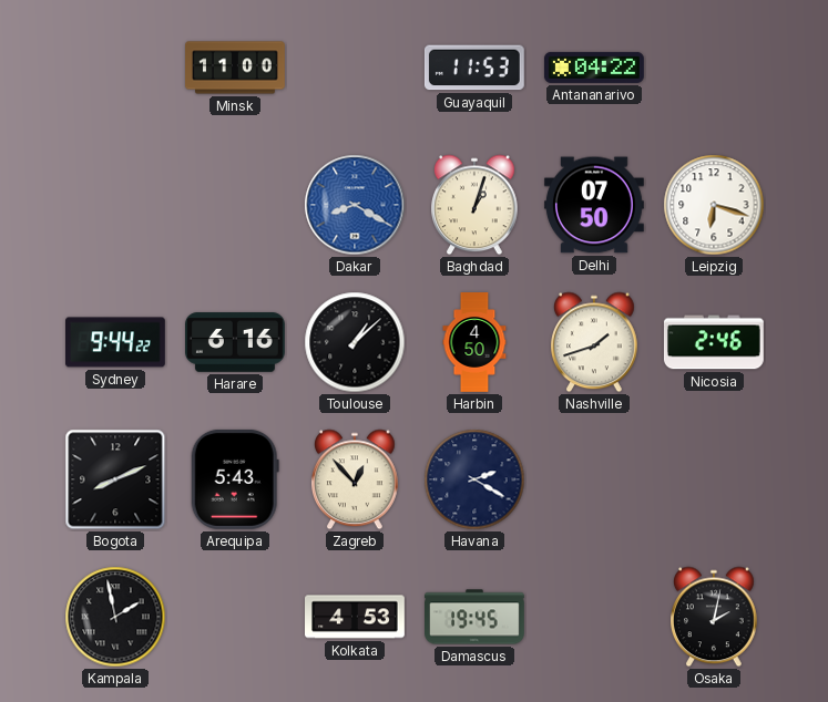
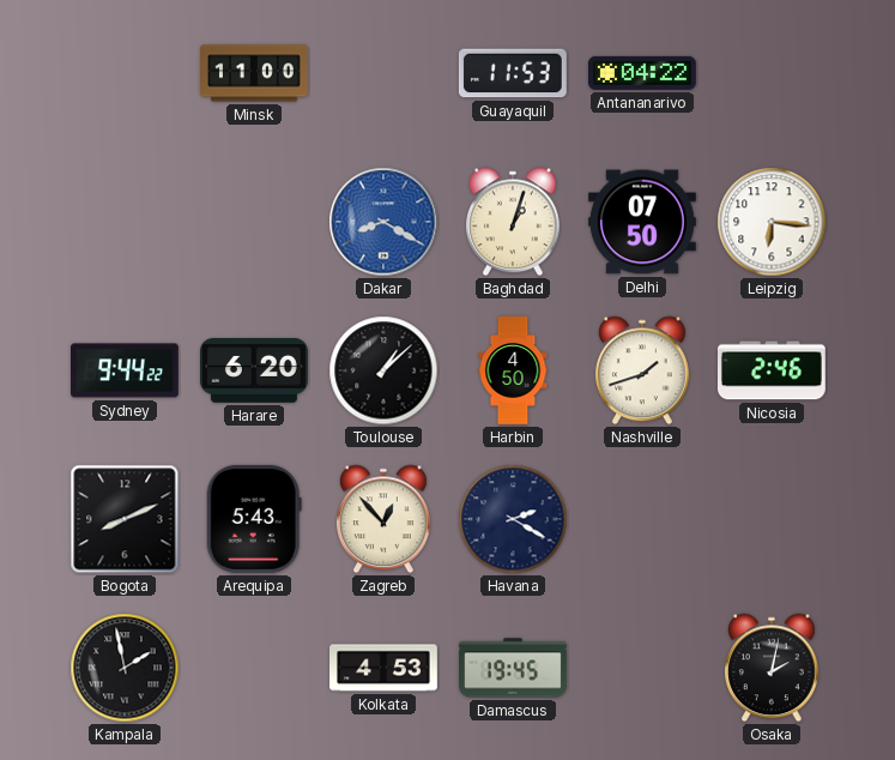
Leipzig: 6:18 -> 6:16 (772, 222)
Harare: 6:16 -> 6:20 (255, 370)
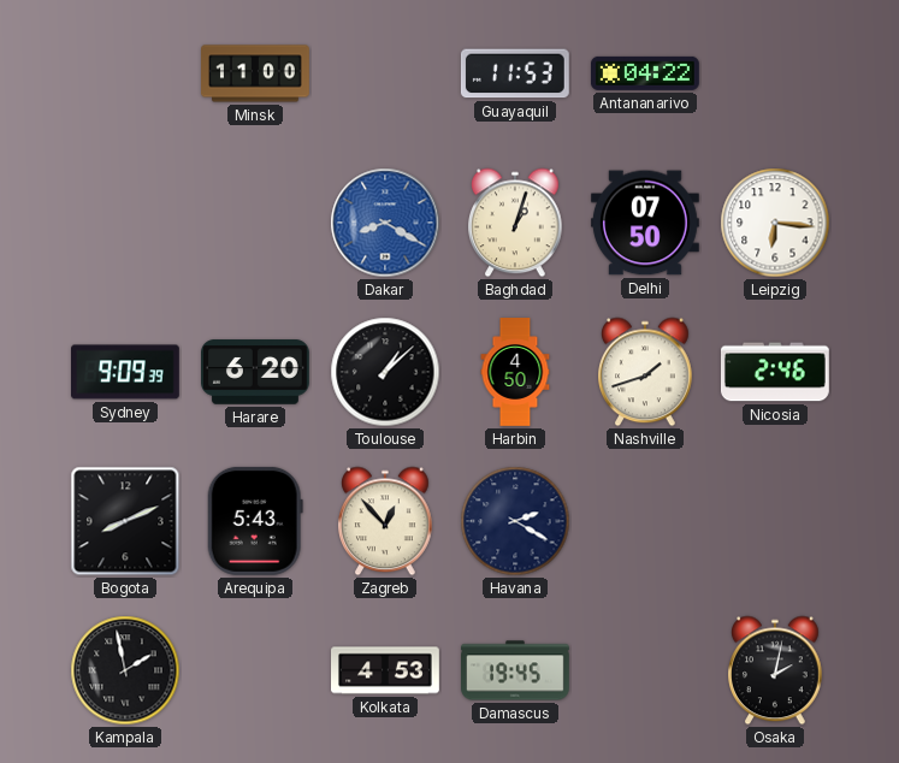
Sydney: 9:44 -> 9:09 (126, 372)
